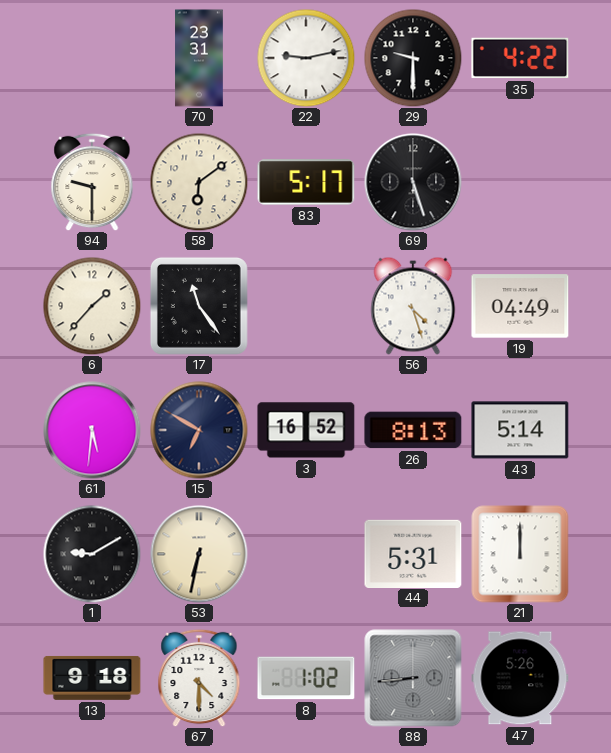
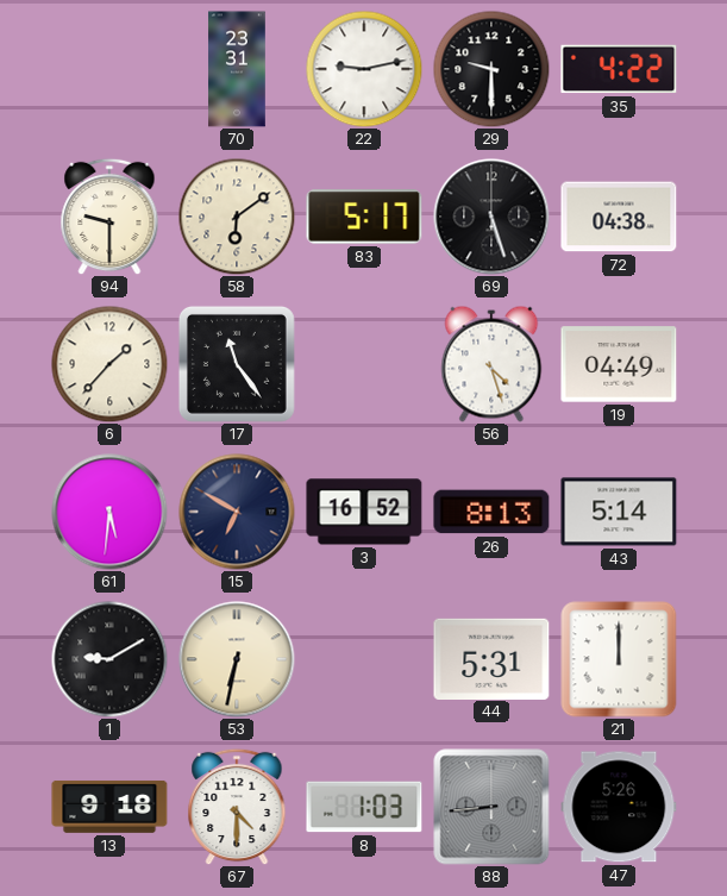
72: none -> 04:38 (619, 217)
8: 1:02 -> 1:03 (364, 807)
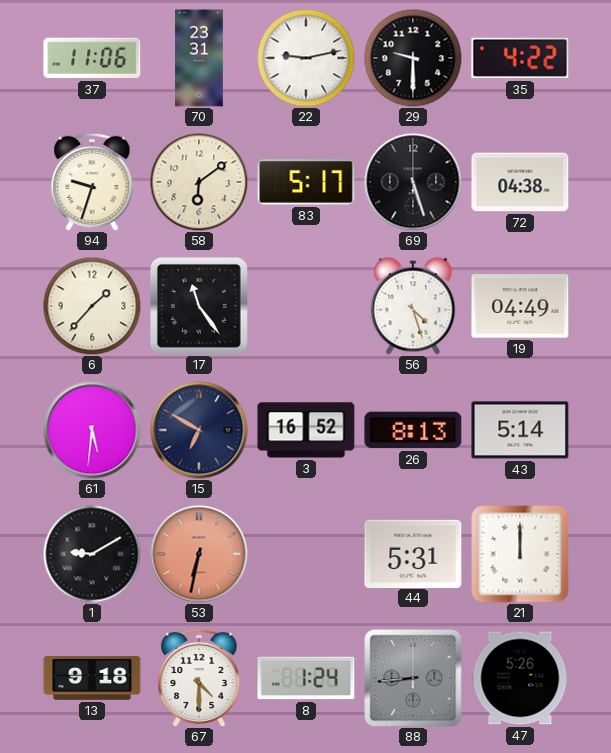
37: none -> 11:06 (92, 58)
94: 9:30 -> 9:33 (92, 182)
53 dial: cream -> salmon (199, 554)
8: 1:03 -> 1:24 (306, 678)
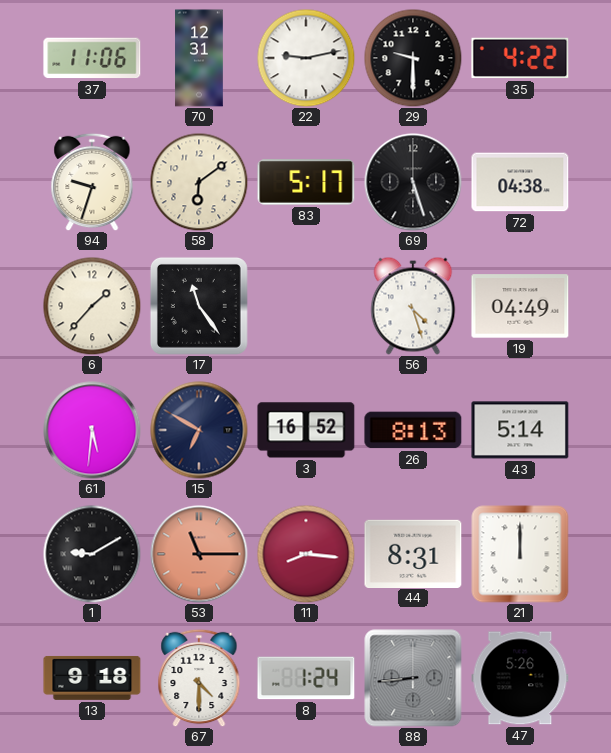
70: 23:31 -> 12:31 (199, 58)
53: 6:32 -> 11:15 (199, 554)
11: none -> 8:16 (306, 554)
44: 5:31 -> 8:31 (413, 553)
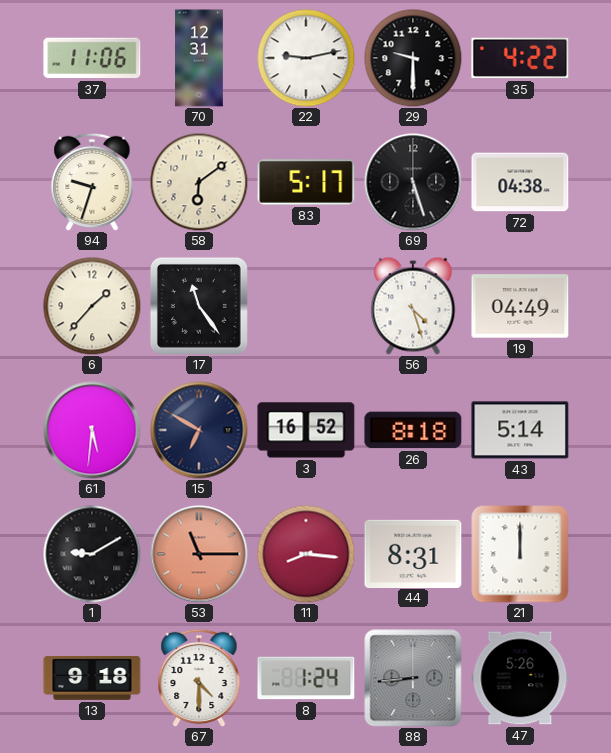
26: 8:13 -> 8:18 (413, 430)
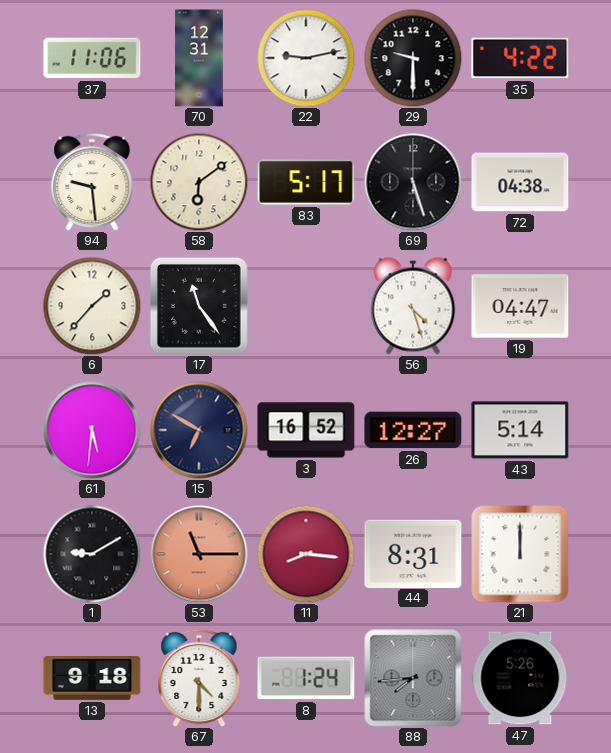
94: 9:33 -> 9:29 (92, 182)
19: 04:49 -> 04:47 (520, 306)
26: 8:18 -> 12:27 (413, 430)
88: 8:44 -> 7:44 (413, 678)
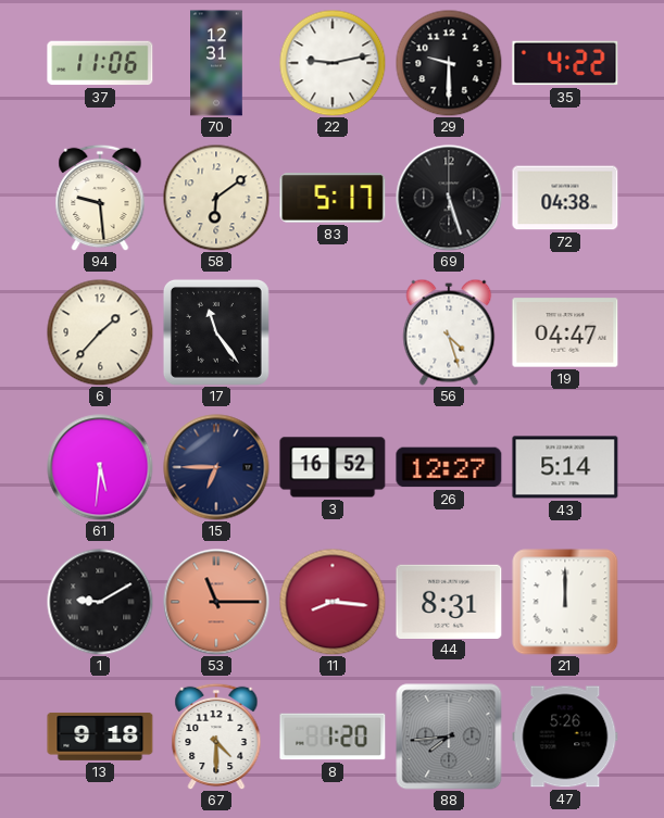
15: 6:50 -> 6:45 (216, 467)
8: 1:24 -> 1:20 (333, 737)
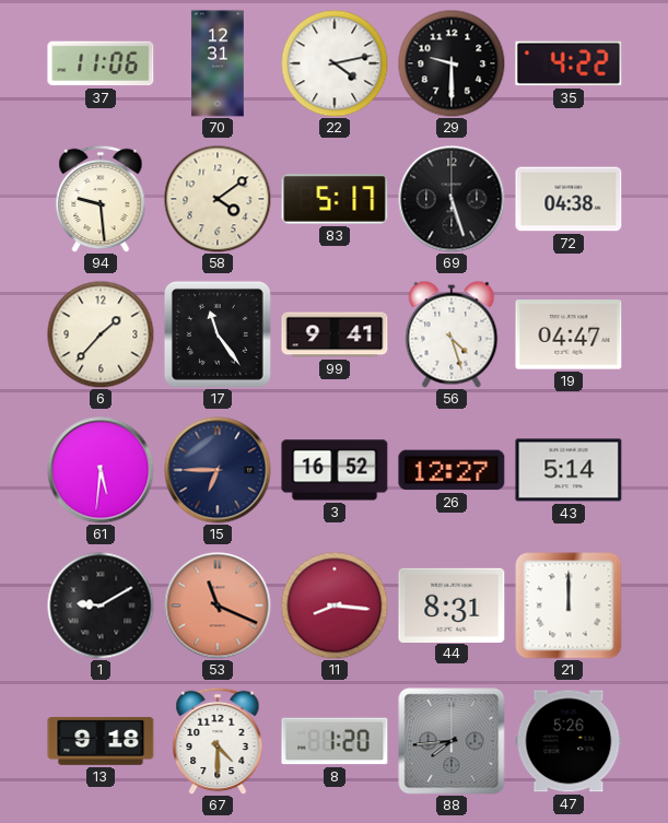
22: 9:13 -> 4:13 (335, 63)
58: 6:09 -> 4:09 (218, 199)
99: none -> 9:41 (335, 334)
53: 11:15 -> 11:19 (218, 606)
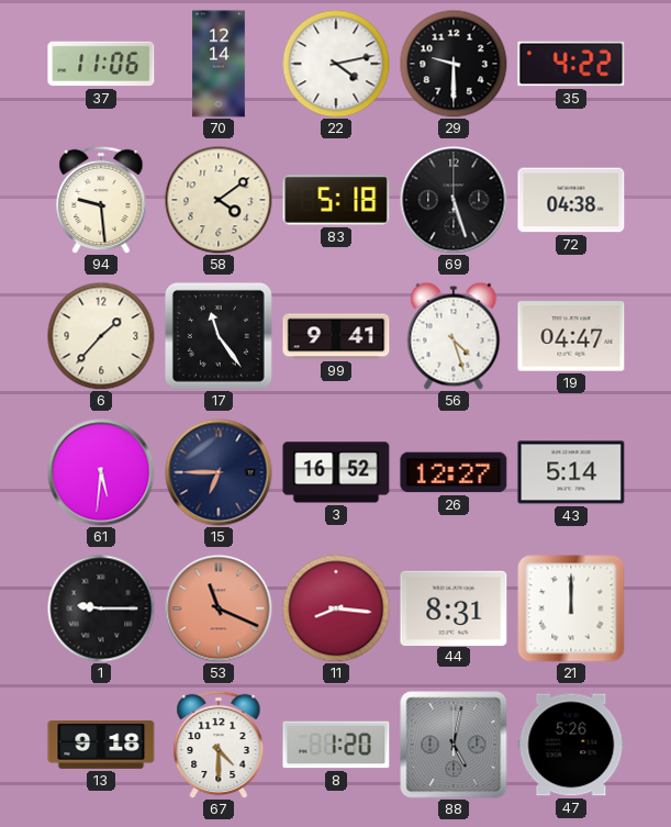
70: 12:31 -> 12:14 (219, 64)
83: 5:17 -> 5:18 (336, 200)
1: 9:10 -> 9:15 (101, 608)
88: 7:44 -> 5:02 (454, 745)
